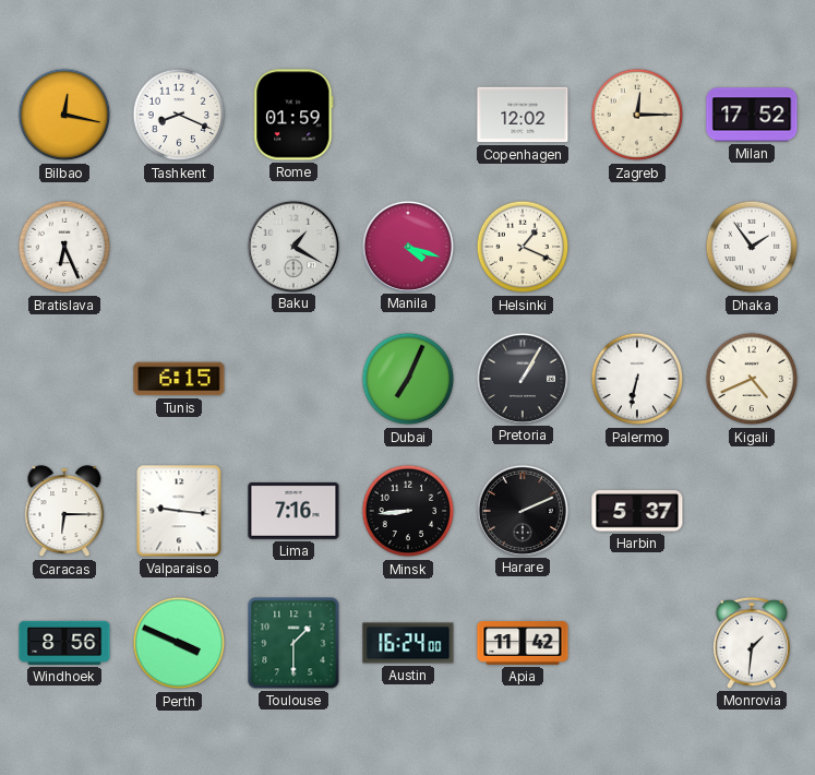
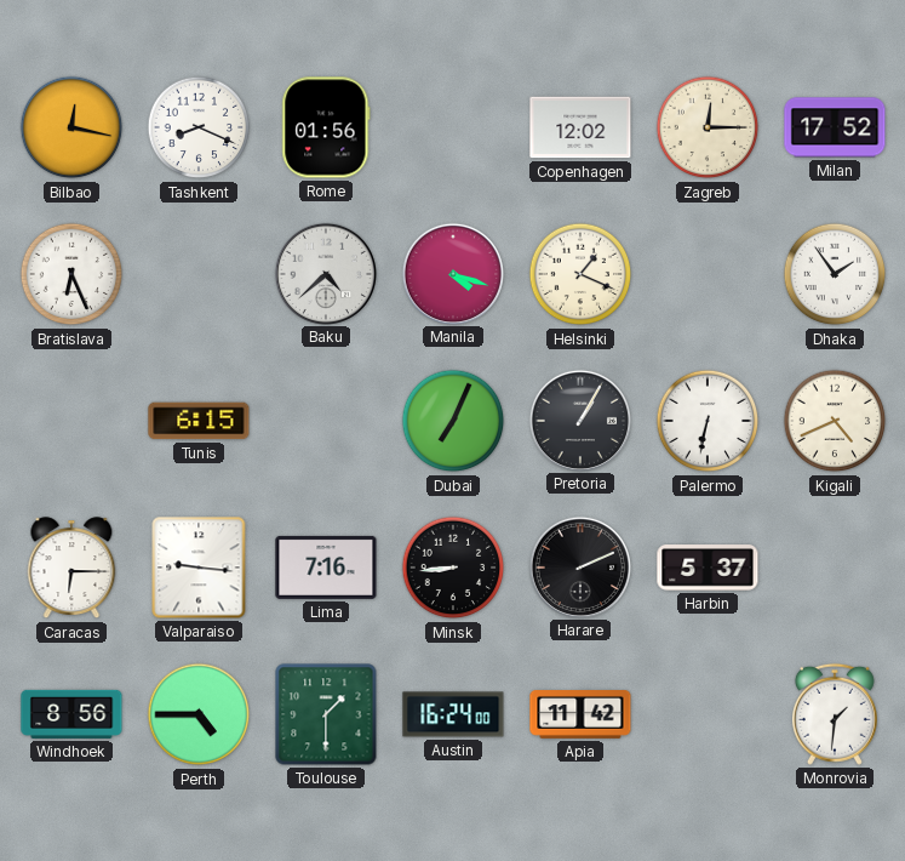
Rome: 01:59 -> 01:56 (326, 127)
Baku: 1:20 -> 4:38 (325, 273)
Perth: 3:49 -> 4:45 (199, 714)
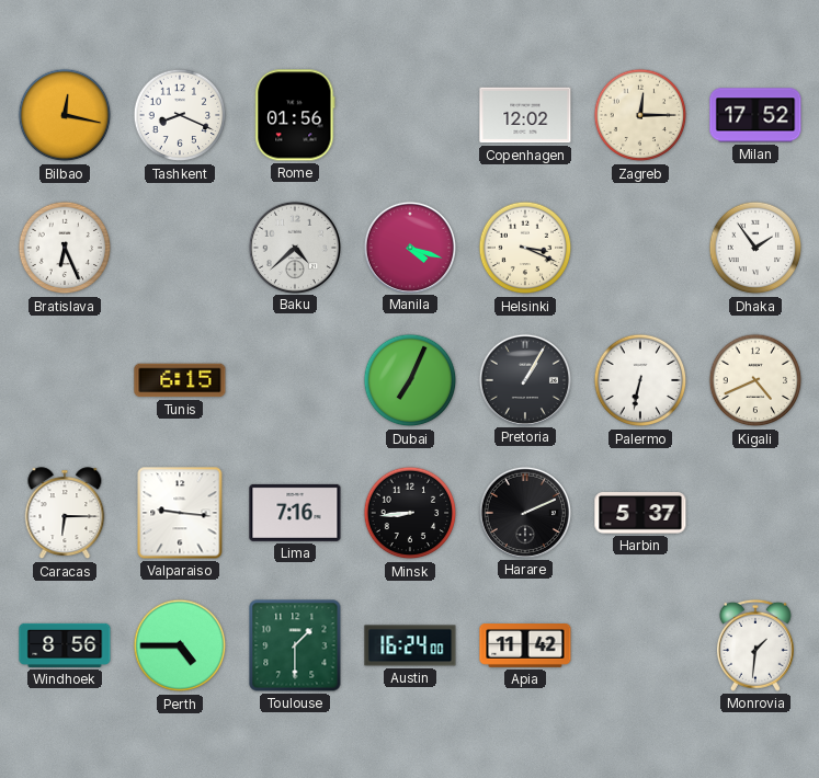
Helsinki: 1:19 -> 3:19 (525, 248)
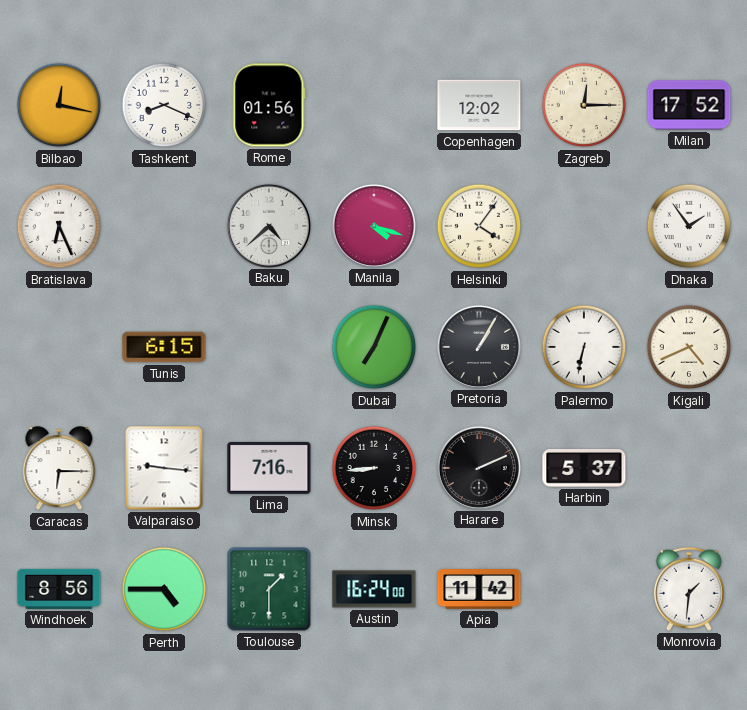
Helsinki: 3:19 -> 4:06 (479, 226)
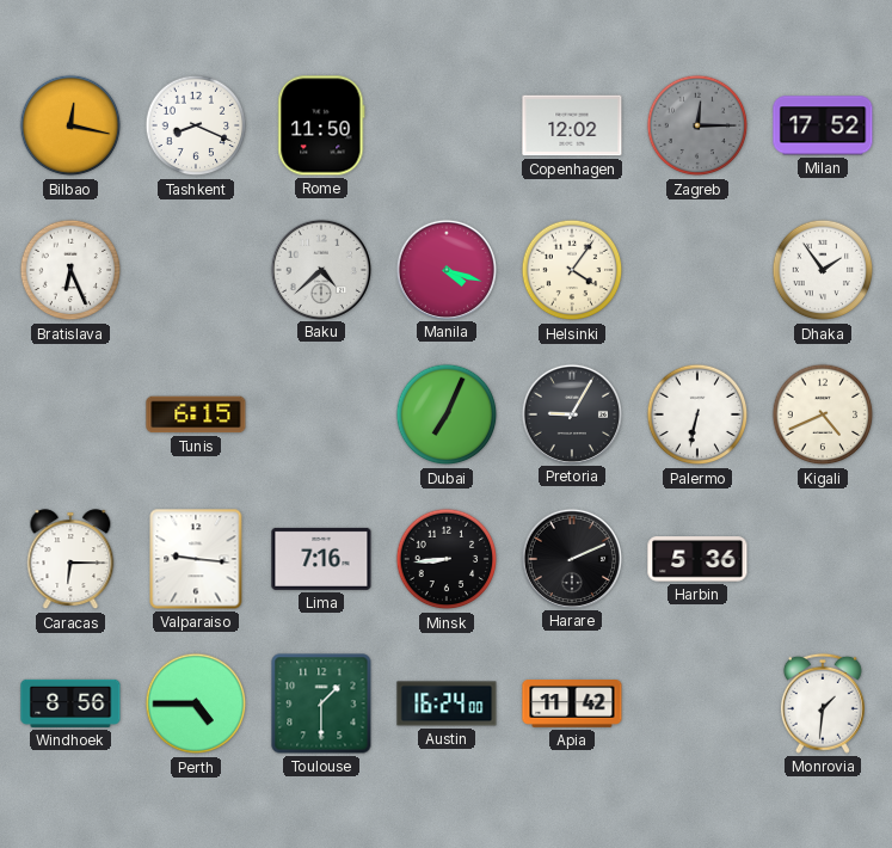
Rome: 01:56 -> 11:50 (321, 125)
Zagreb dial: cream -> grey (697, 125)
Pretoria: 1:05 -> 9:05 (571, 413)
Harbin: 5:37 -> 5:36 (697, 559)
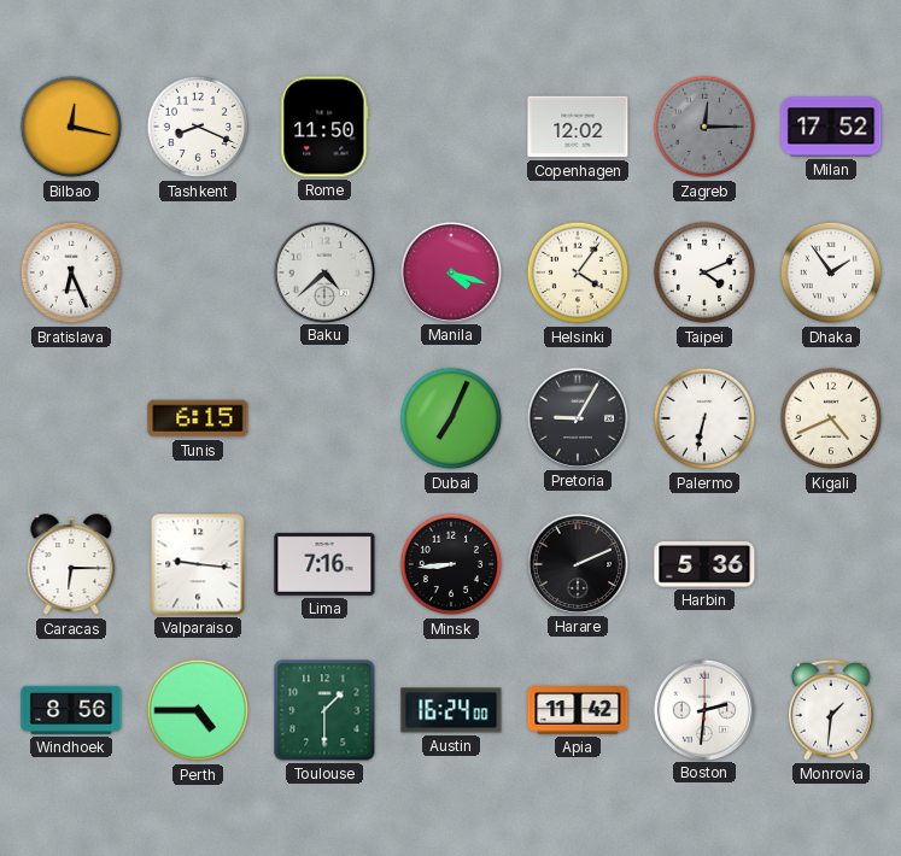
Taipei: none -> 4:11 (704, 272)
Boston: none -> 2:31 (703, 709)
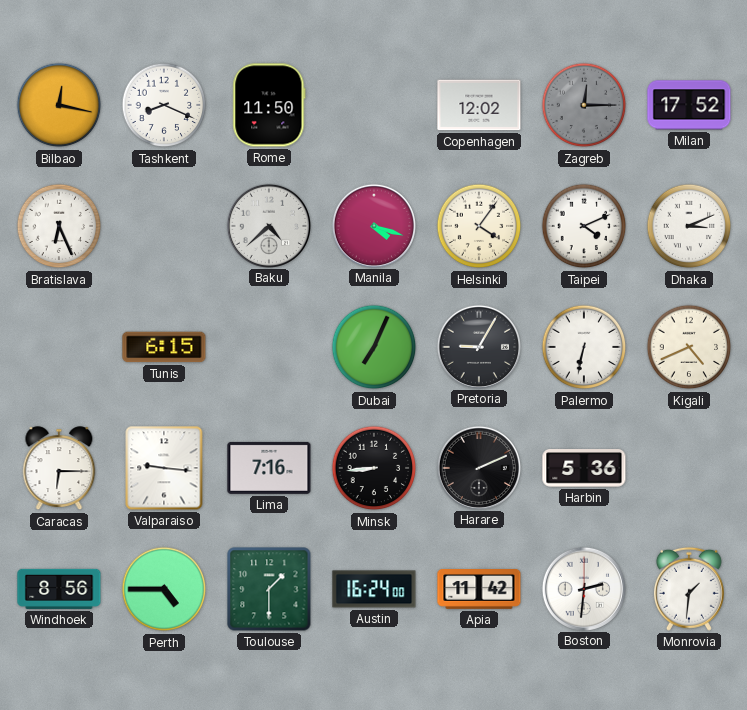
Dhaka: 1:54 -> 3:11 (689, 226)
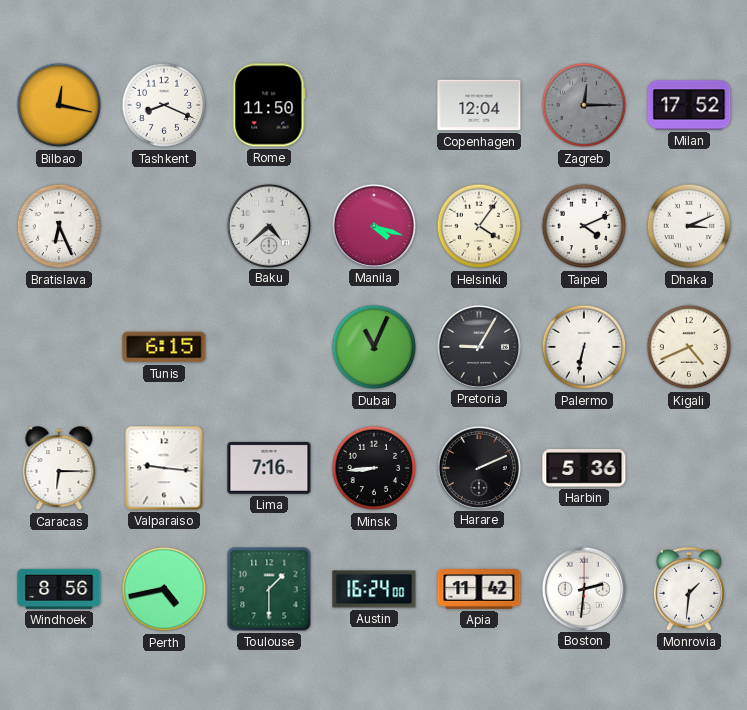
Copenhagen: 12:02 -> 12:04 (479, 105)
Dubai: 7:04 -> 11:04 (374, 347)
Perth: 4:45 -> 4:43 (164, 589)
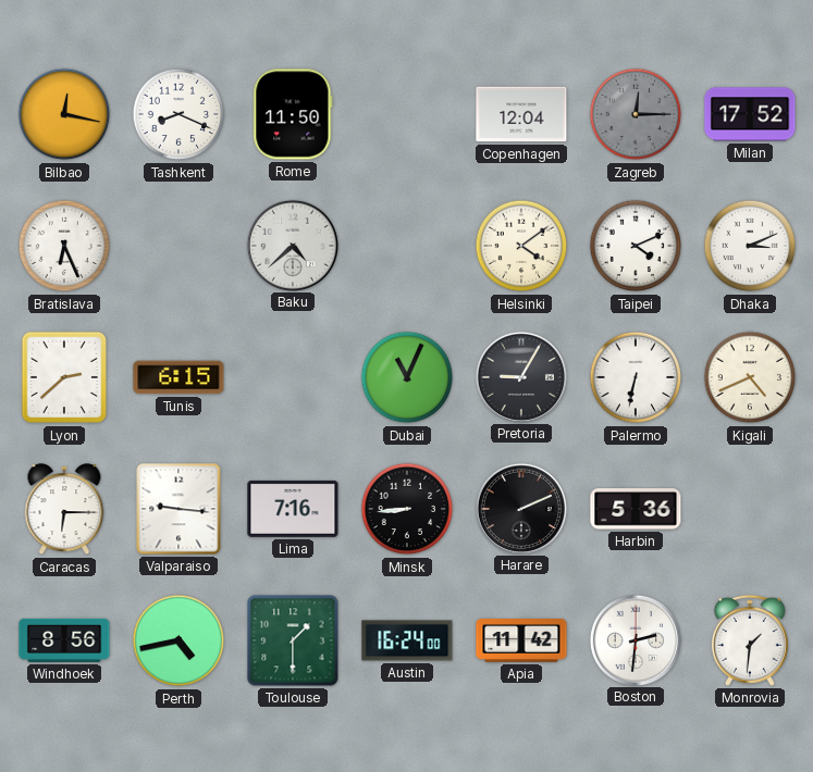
Manila: 4:18 -> none (373, 225)
Helsinki: 4:06 -> 4:09 (521, 246)
Lyon: none -> 2:38 (64, 377)
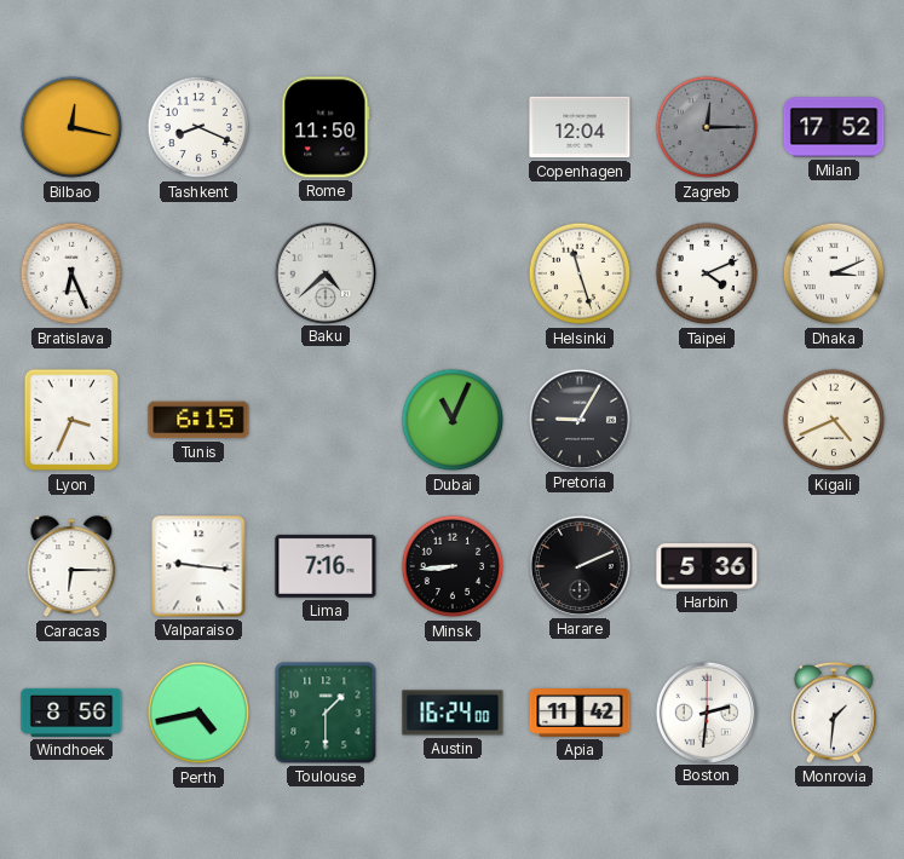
Helsinki: 4:09 -> 11:27 (580, 273)
Lyon: 2:38 -> 3:34 (71, 420)
Palermo: 6:32 -> none (636, 377)
